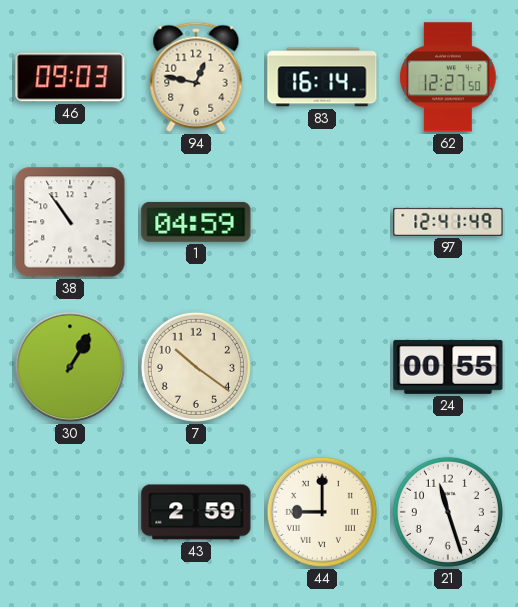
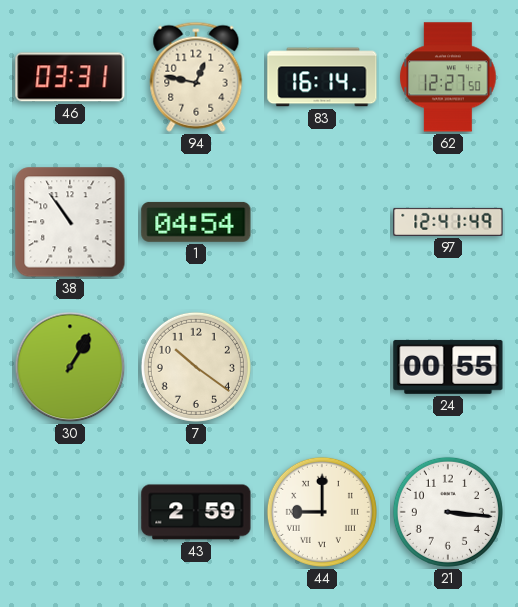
46: 09:03 -> 03:31 (70, 77)
1: 04:59 -> 04:54 (196, 222)
21: 11:27 -> 3:16 (448, 512)
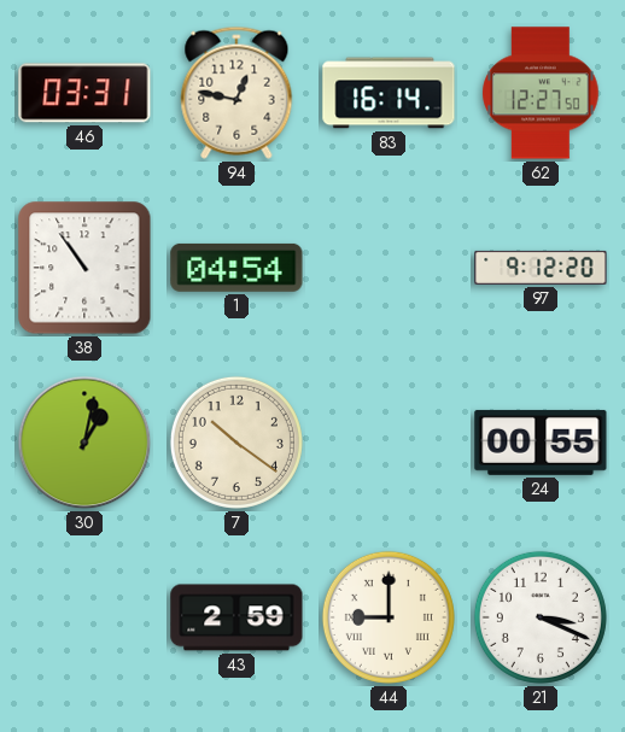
97: 12:41 -> 9:12 (541, 268)
30: 1:05 -> 1:02 (84, 443)
21: 3:16 -> 3:19 (541, 617)
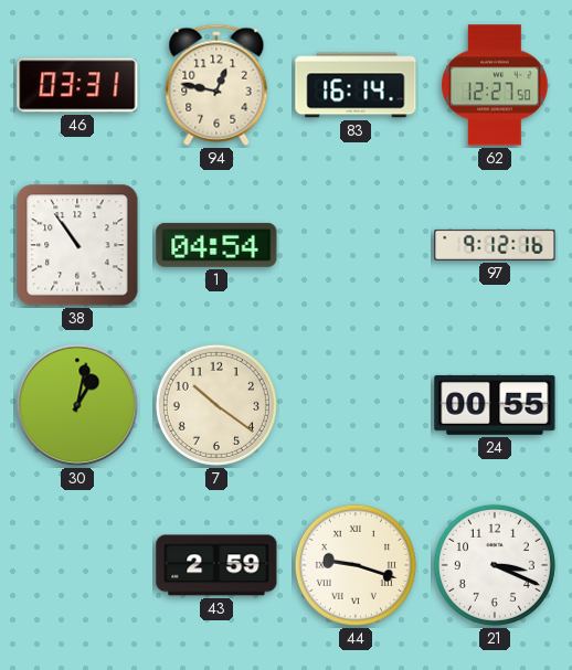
97: 9:12:20 -> 9:12:16 (495, 245)
44: 9:00 -> 9:18 (356, 565)
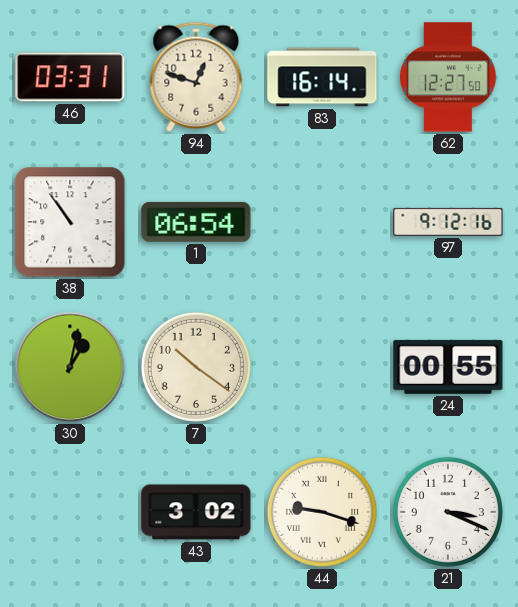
94: 12:47 -> 12:48 (196, 77)
1: 04:54 -> 06:54 (196, 222)
43: 2:59 -> 3:02 (196, 512)
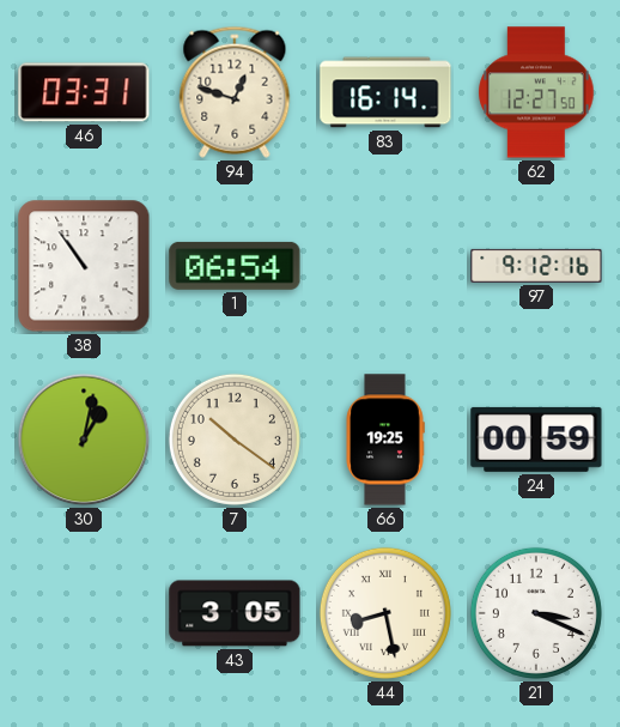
66: none -> 19:25 (385, 440)
24: 00:55 -> 00:59 (536, 440)
43: 3:02 -> 3:05 (235, 613)
44: 9:18 -> 8:28 (385, 613)
